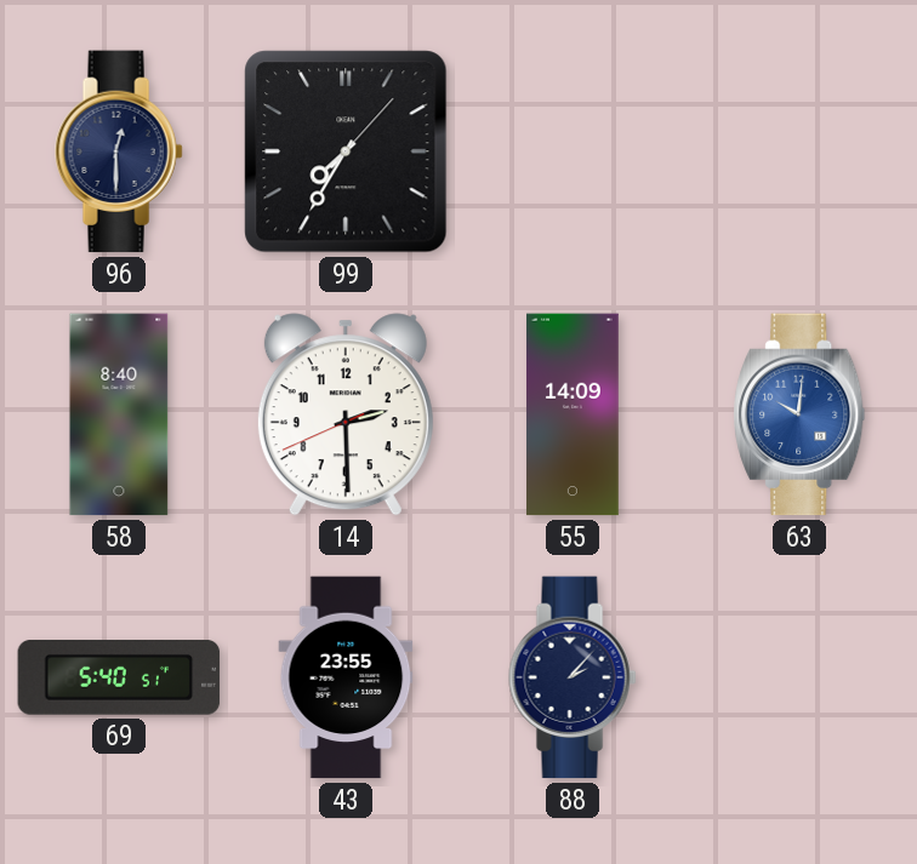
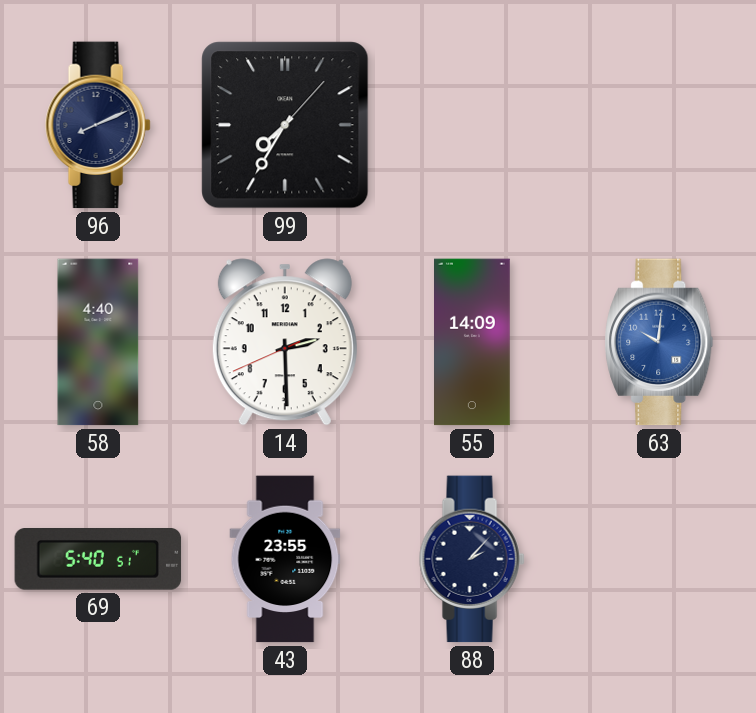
96: 12:30 -> 8:11 (98, 125)
58: 8:40 -> 4:40 (98, 342)
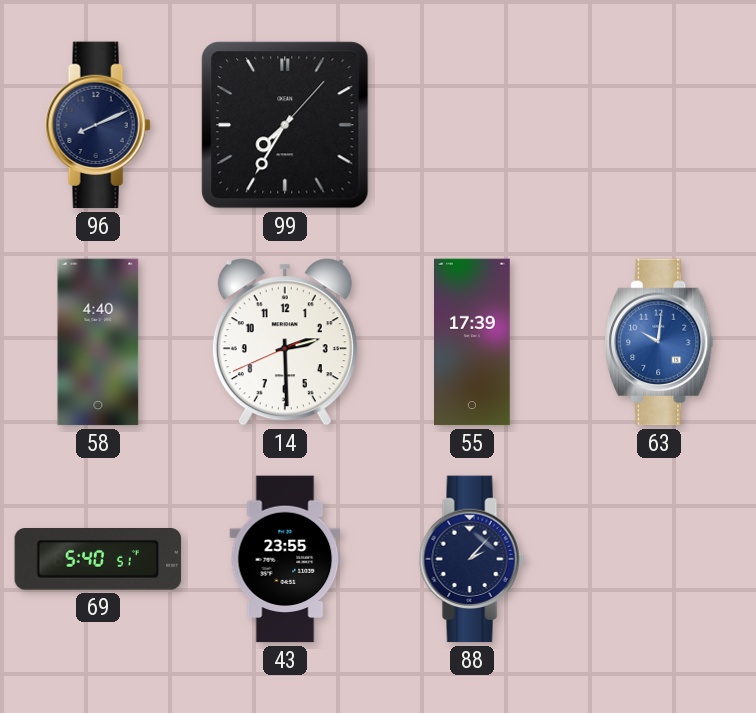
55: 14:09 -> 17:39 (473, 342)
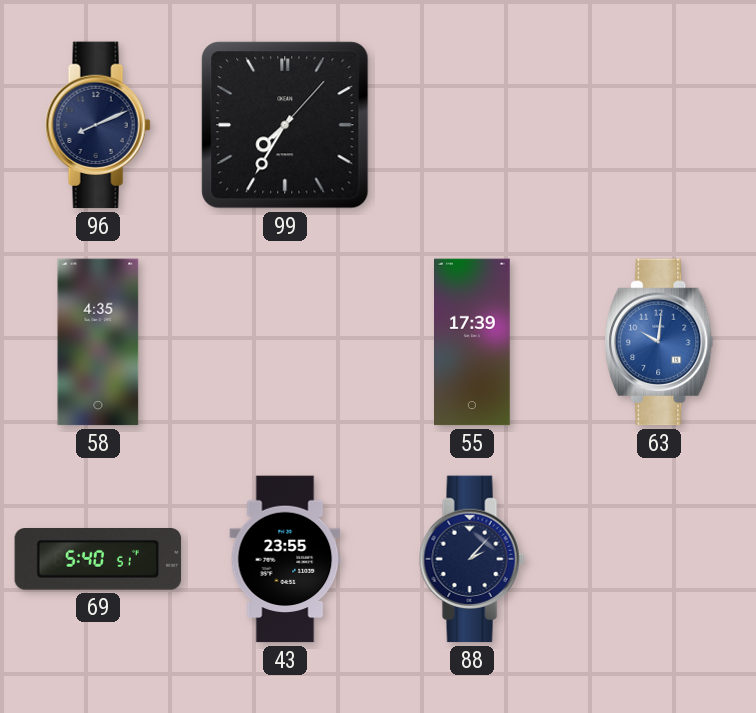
58: 4:40 -> 4:35 (98, 342)
14: 2:29 -> none (285, 342)
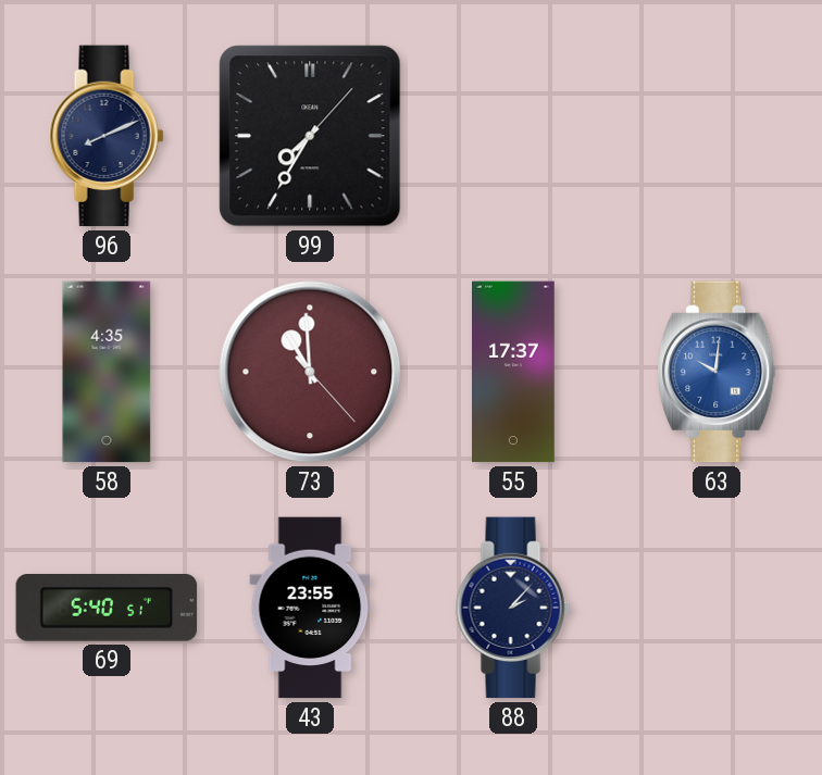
73: none -> 10:59 (310, 372)
55: 17:39 -> 17:37 (514, 372)
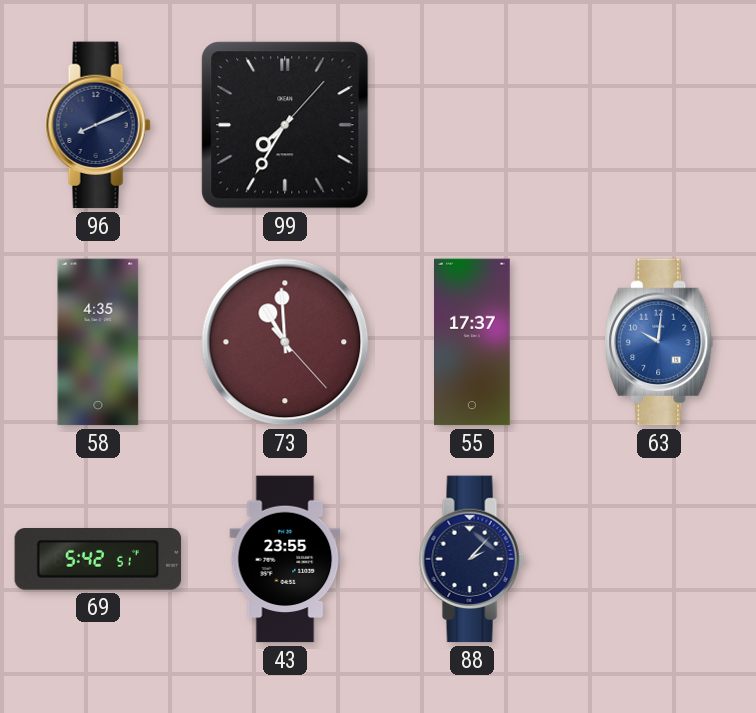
69: 5:40 -> 5:42 (98, 560)
